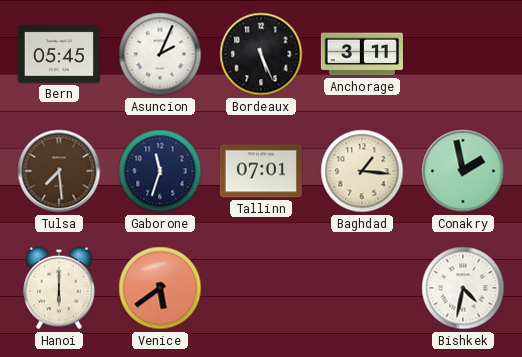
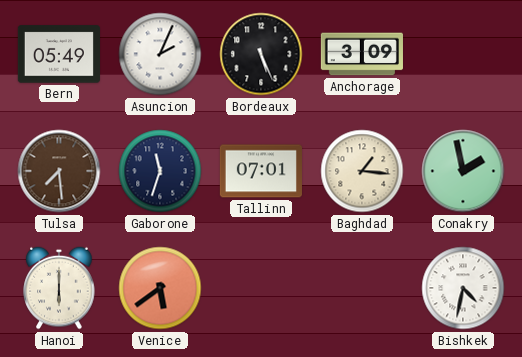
Bern: 05:45 -> 05:49 (59, 54)
Anchorage: 3:11 -> 3:09 (362, 54)
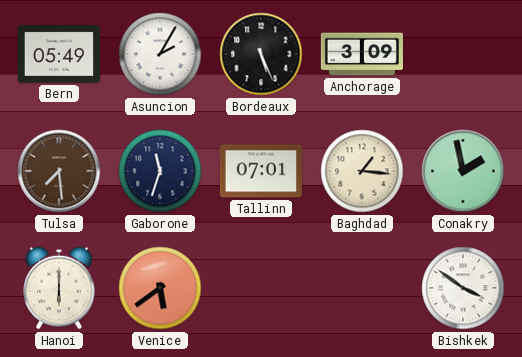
Asuncion: 2:04 -> 2:05 (160, 54)
Bishkek: 4:32 -> 3:51 (463, 288)
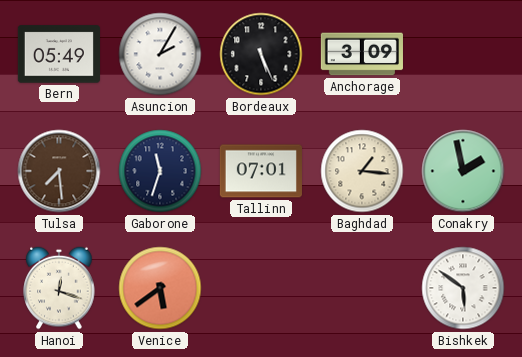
Hanoi: 6:00 -> 12:18 (59, 288)
Bishkek: 3:51 -> 5:51 (463, 288)
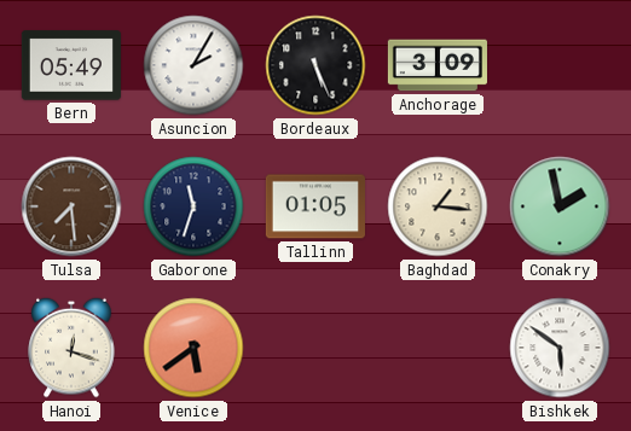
Tallinn: 07:01 -> 01:05 (315, 206)
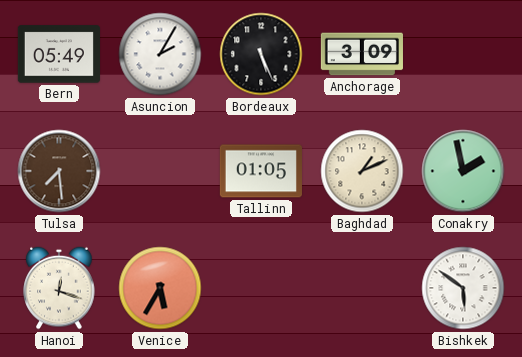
Gaborone: 11:33 -> none (193, 206)
Baghdad: 1:16 -> 1:11 (362, 171)
Venice: 5:39 -> 5:35 (160, 288)
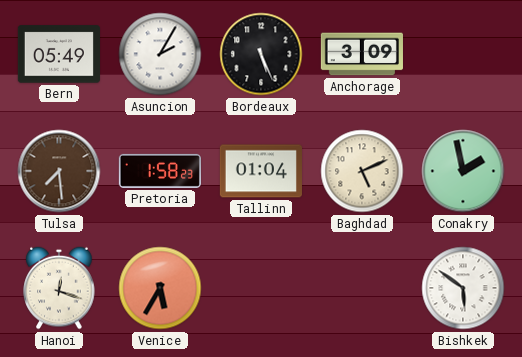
Pretoria: none -> 1:58 (160, 171)
Tallinn: 01:05 -> 01:04 (261, 171)
Baghdad: 1:11 -> 5:11 (362, 171)
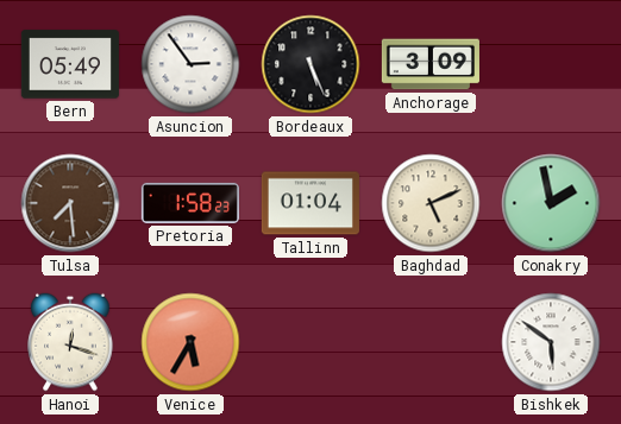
Asuncion: 2:05 -> 2:54 (190, 64)
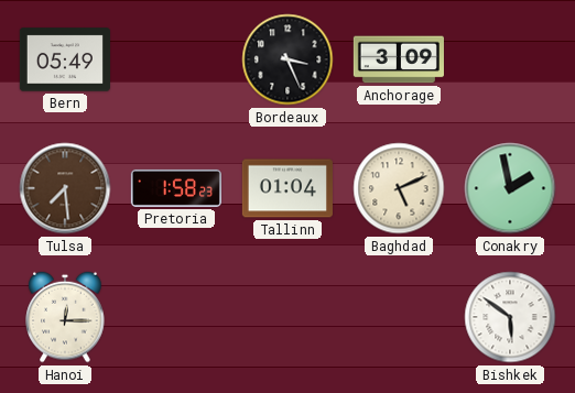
Asuncion: 2:54 -> none (190, 64)
Bordeaux: 5:26 -> 3:26 (287, 59)
Hanoi: 12:18 -> 12:15 (65, 317)
Venice: 5:35 -> none (190, 342)
